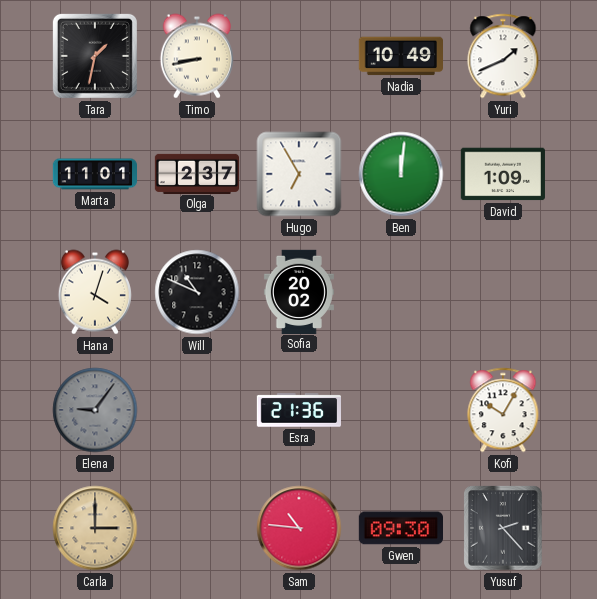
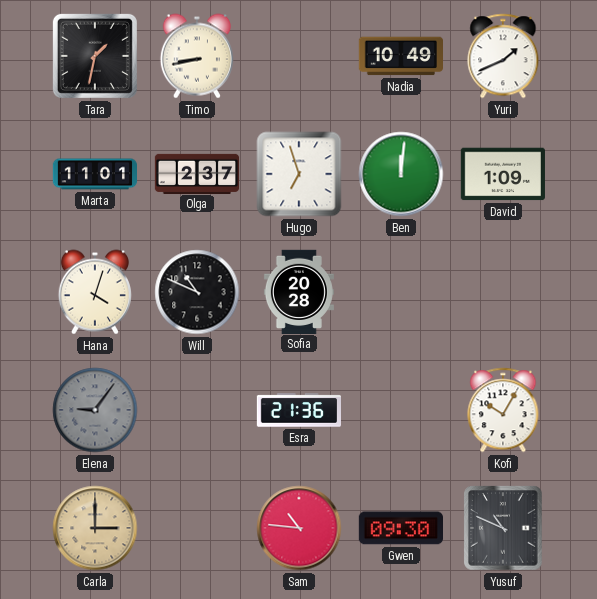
Hugo: 6:55 -> 6:57 (299, 174)
Sofia: 20:02 -> 20:28 (299, 291)
Yusuf: 2:23 -> 10:49 (503, 528)
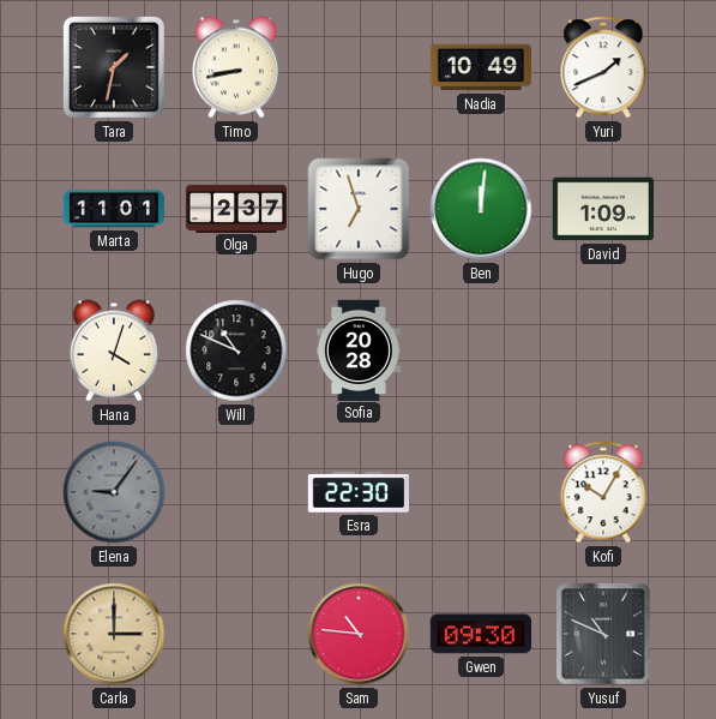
Esra: 21:36 -> 22:30 (357, 492)
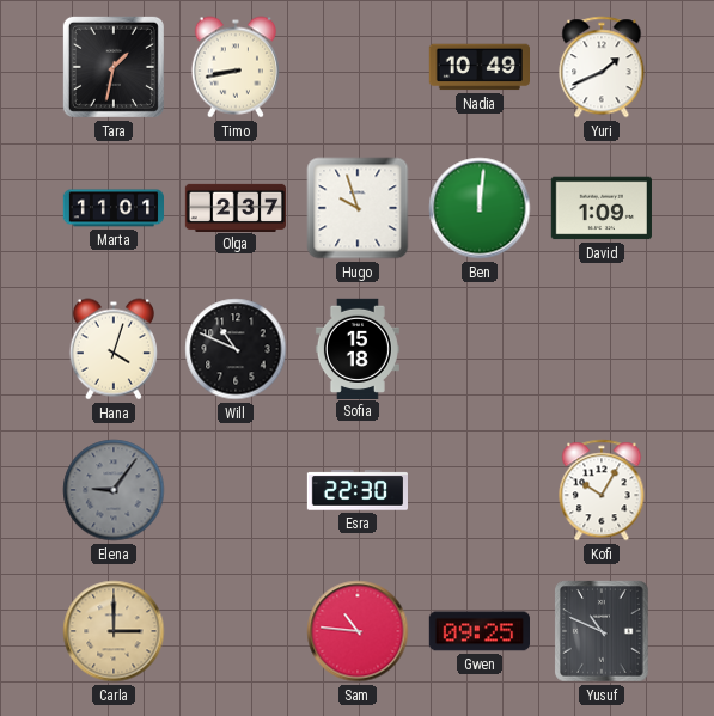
Hugo: 6:57 -> 9:57 (358, 208)
Sofia: 20:28 -> 15:18 (358, 348)
Gwen: 09:30 -> 09:25 (478, 631)
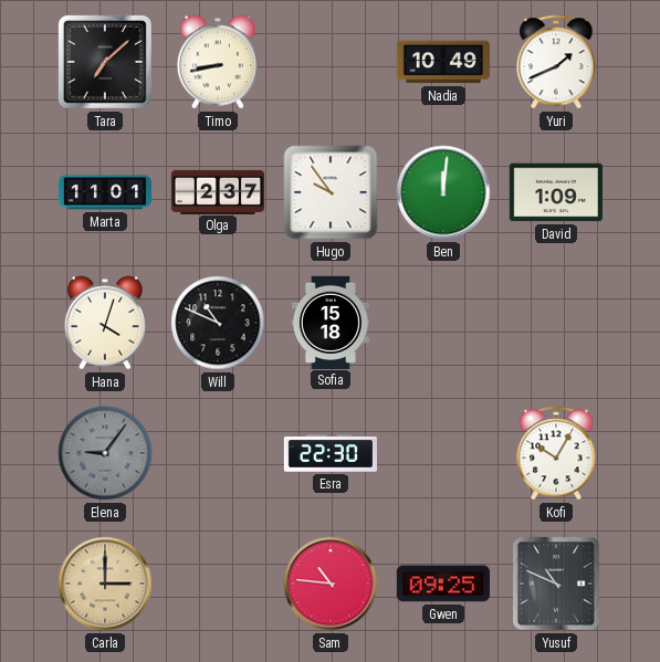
Tara: 1:32 -> 7:08 (105, 62)
Hugo: 9:57 -> 9:54 (331, 192)
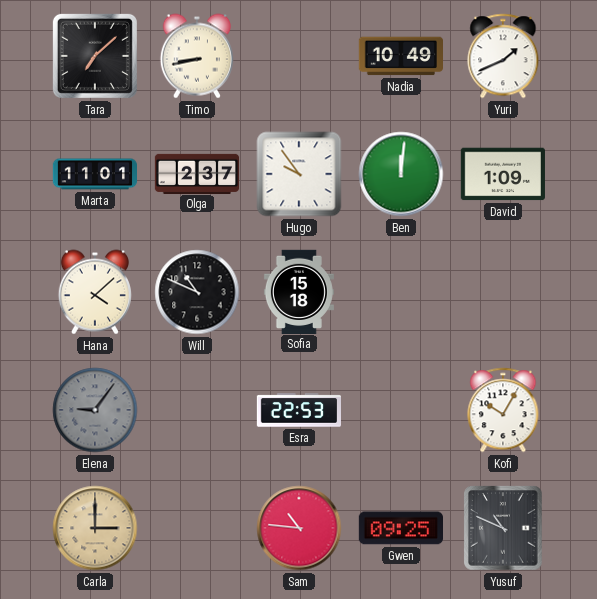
Hana: 4:03 -> 4:08 (95, 292)
Esra: 22:30 -> 22:53 (298, 410)
